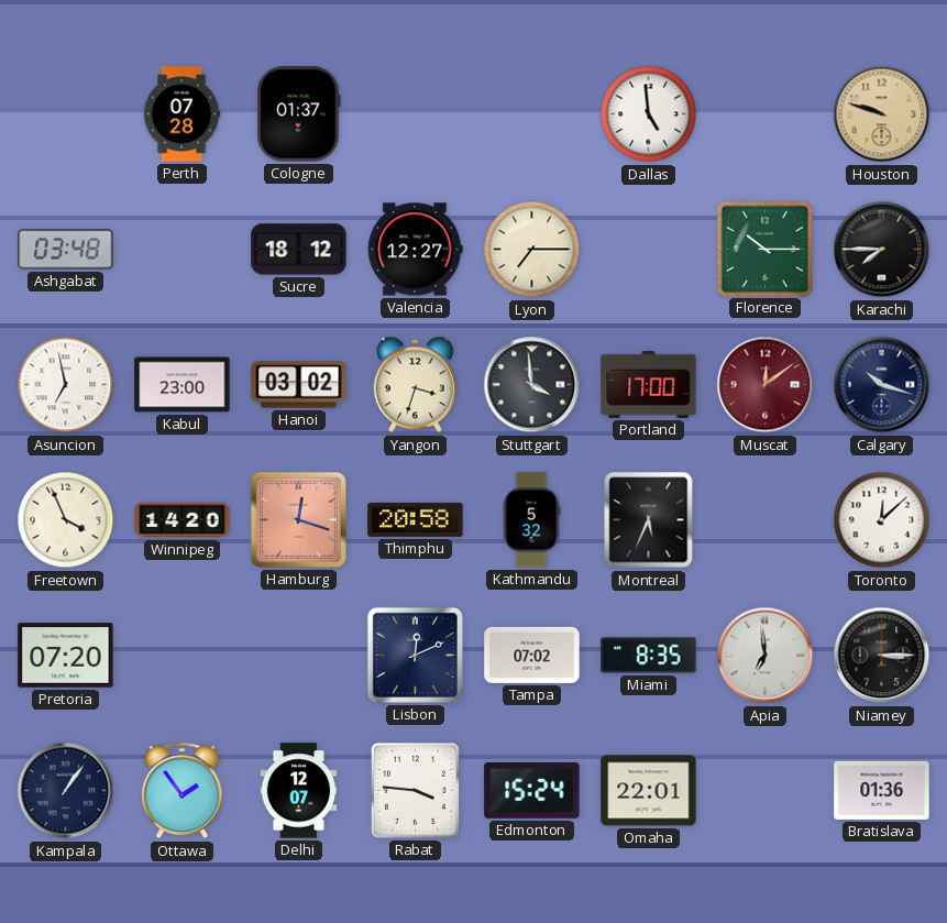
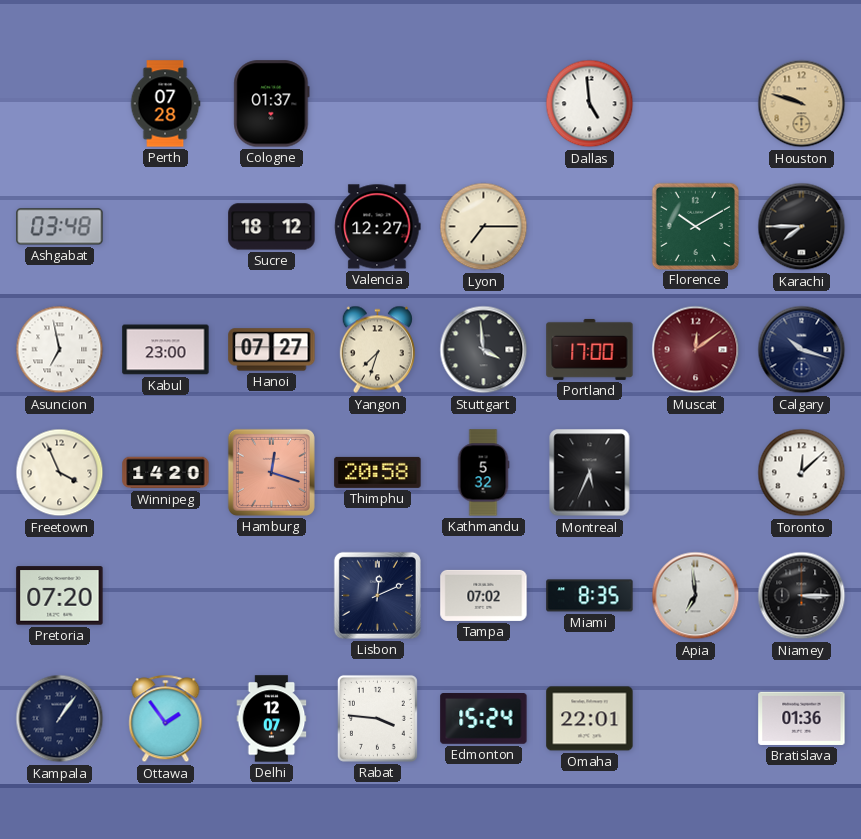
Florence: 10:15 -> 10:10 (695, 226)
Hanoi: 03:02 -> 07:27 (272, 350)
Yangon: 3:33 -> 7:33 (377, 350)
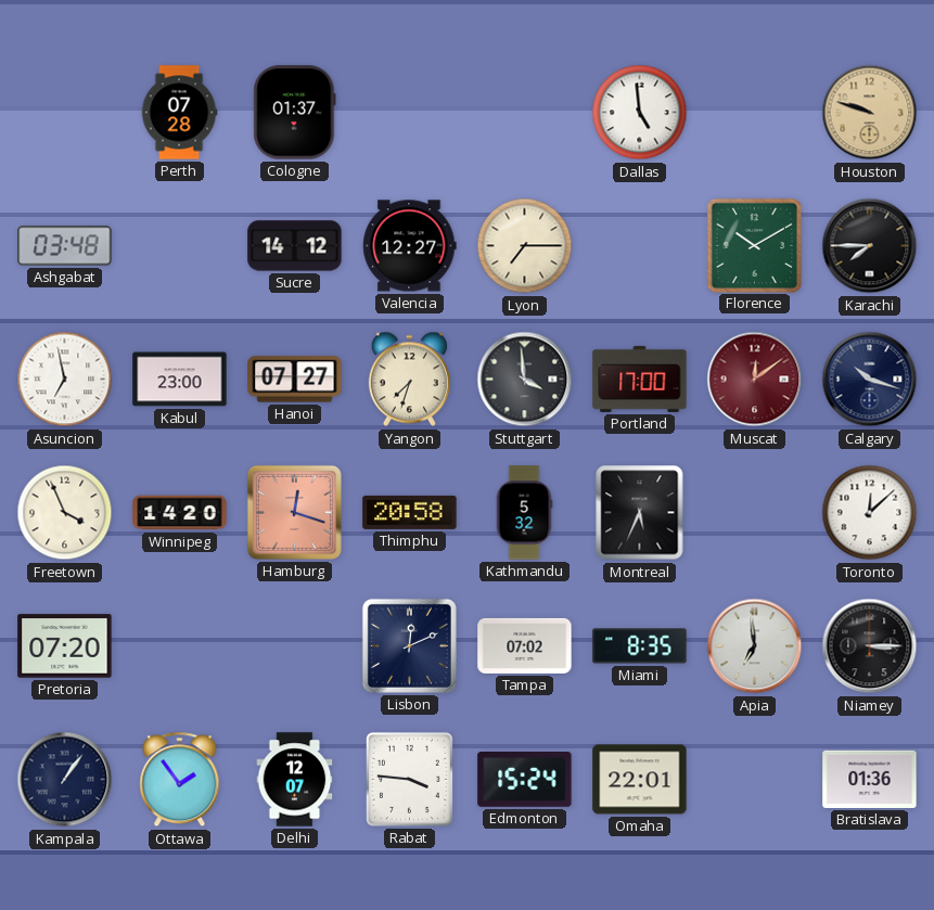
Sucre: 18:12 -> 14:12 (295, 246)
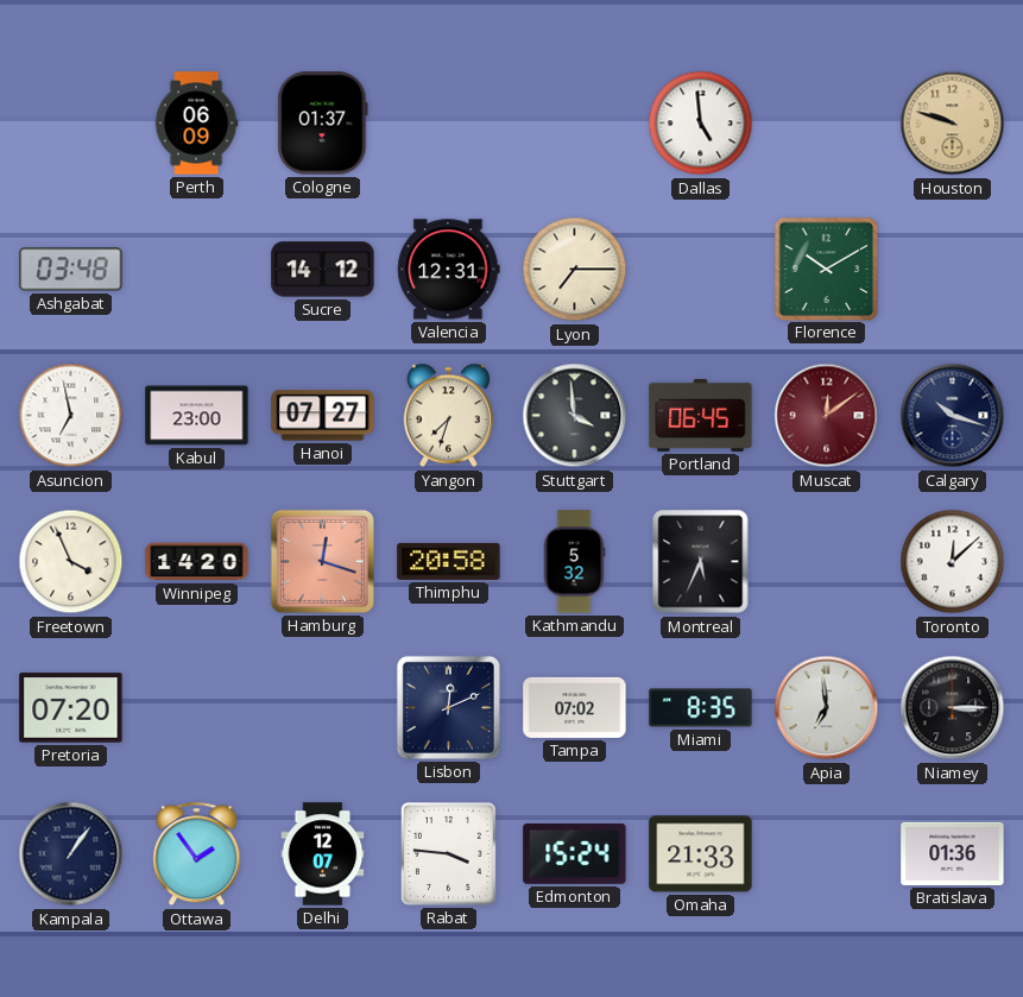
Perth: 07:28 -> 06:09 (196, 124)
Valencia: 12:27 -> 12:31 (449, 270)
Karachi: 7:45 -> none (870, 246)
Portland: 17:00 -> 06:45 (701, 415)
Omaha: 22:01 -> 21:33 (701, 854)
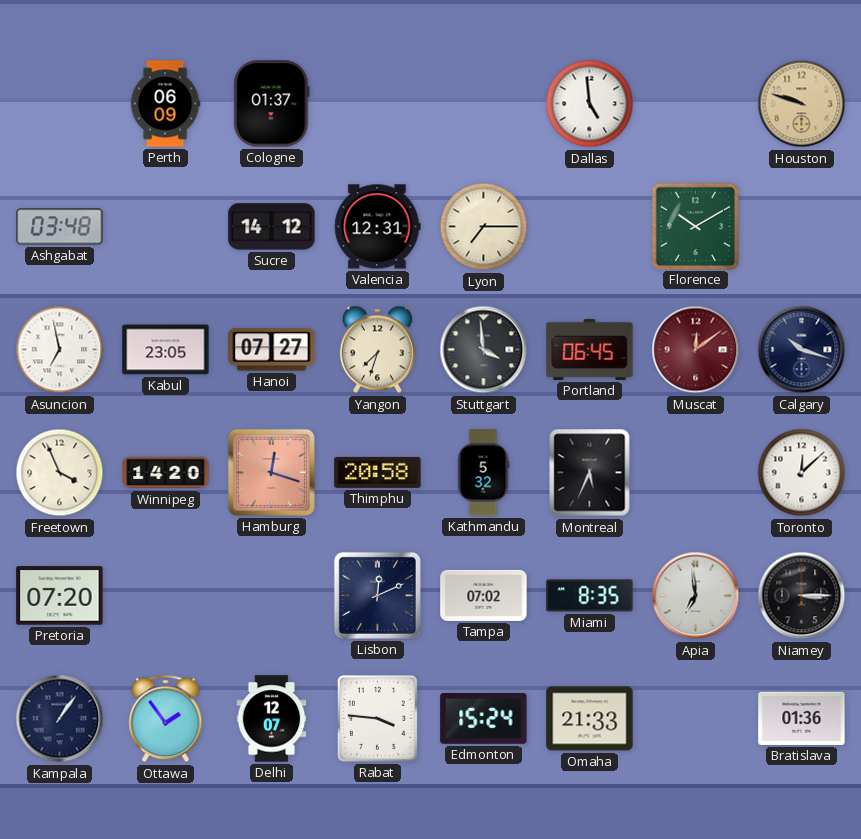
Kabul: 23:00 -> 23:05 (166, 350)
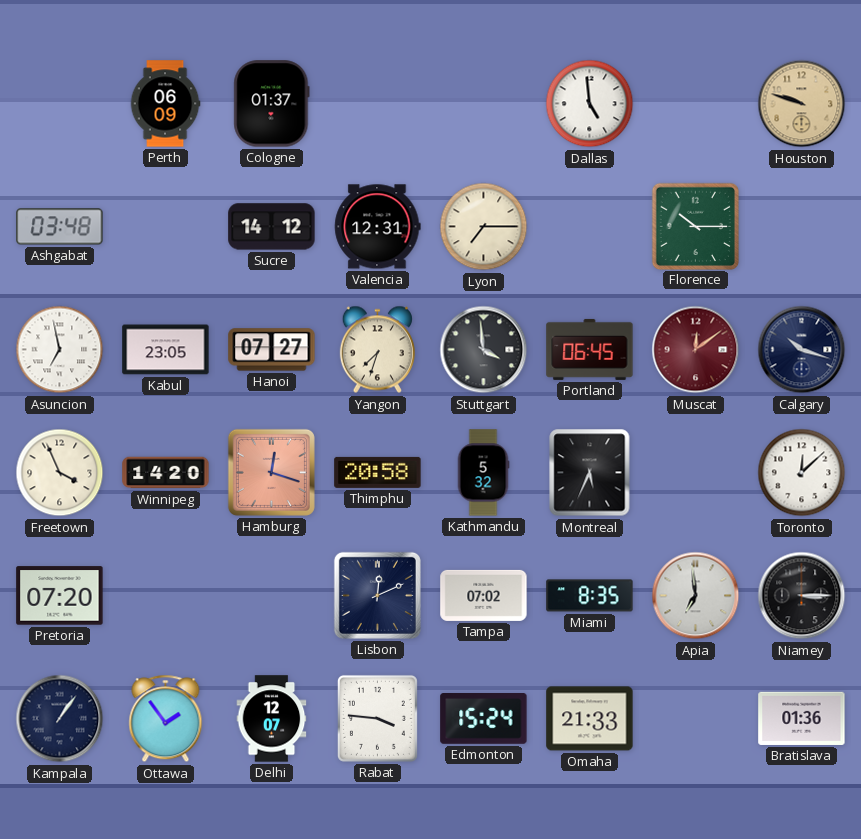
Florence: 10:10 -> 10:15 (695, 226)
